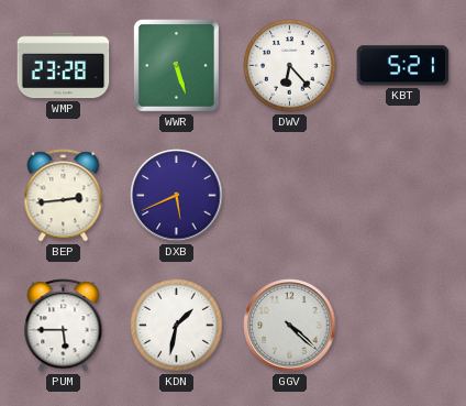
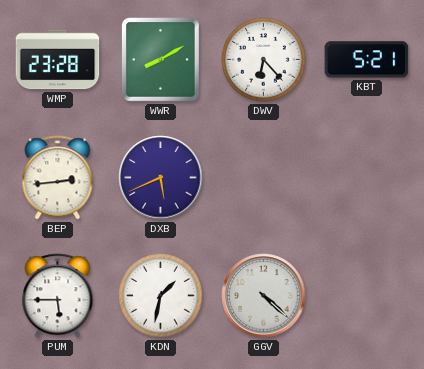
WWR: 5:27 -> 8:10 (161, 60)
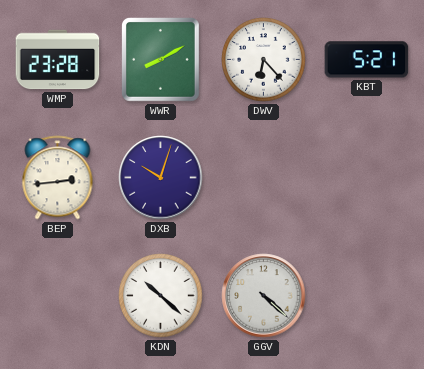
DXB: 5:41 -> 10:03 (161, 178)
PUM: 5:45 -> none (58, 296)
KDN: 1:32 -> 10:22 (161, 296)
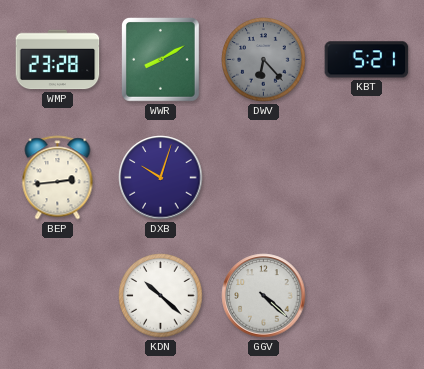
DWV dial: white -> grey (264, 60)
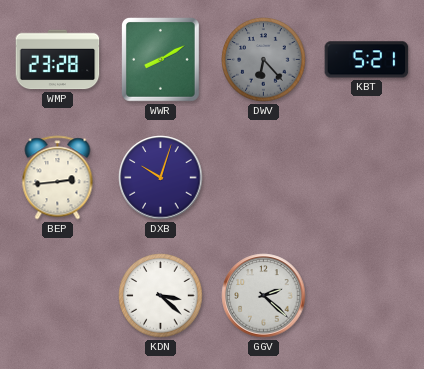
KDN: 10:22 -> 3:22 (161, 296)
GGV: 4:22 -> 2:22 (264, 296)
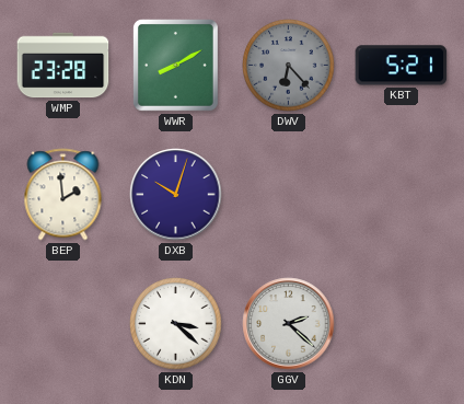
BEP: 2:44 -> 1:59 (63, 195)
